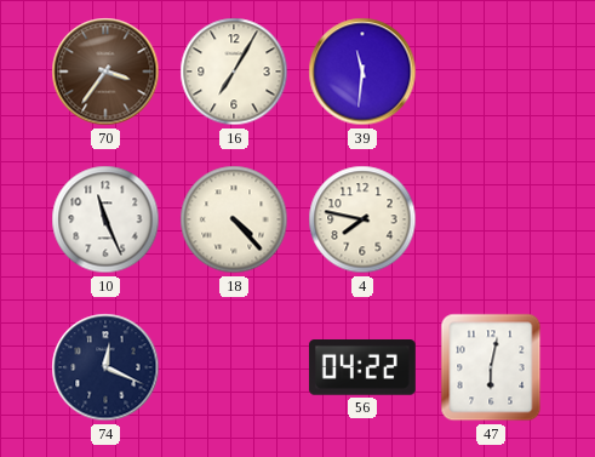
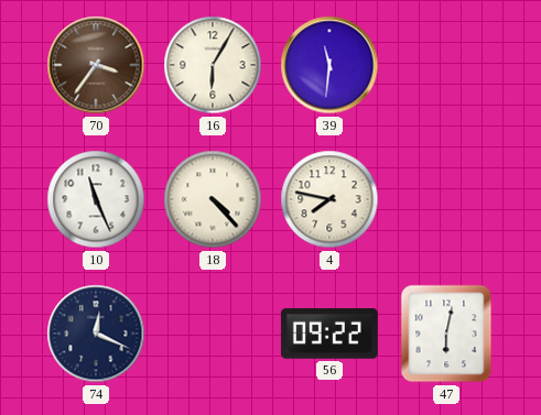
16: 7:05 -> 6:05 (213, 65)
56: 04:22 -> 09:22 (329, 334)
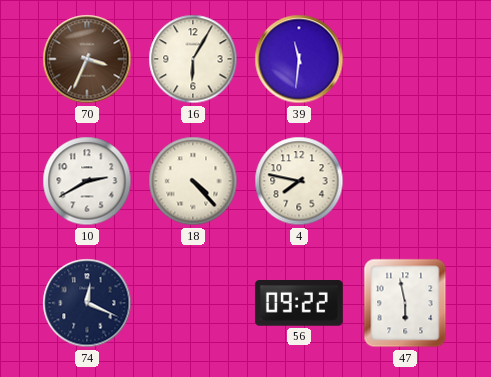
70: 3:36 -> 3:34 (87, 59)
10: 11:26 -> 2:40 (87, 181)
47: 6:02 -> 5:58 (405, 303)
